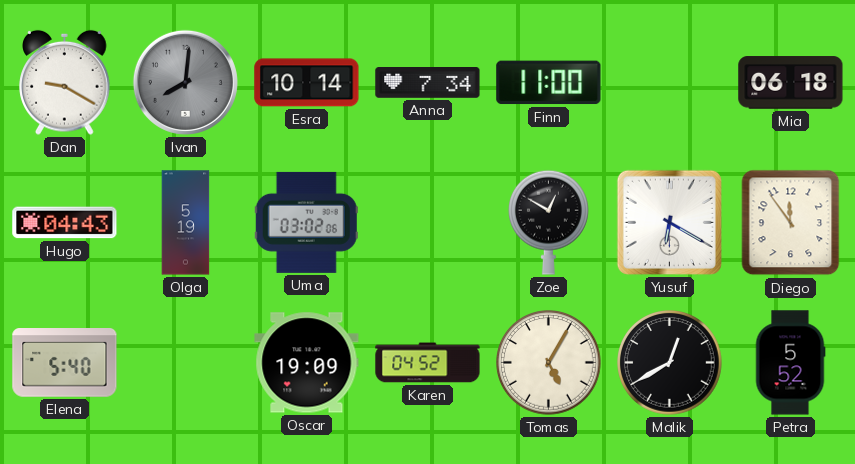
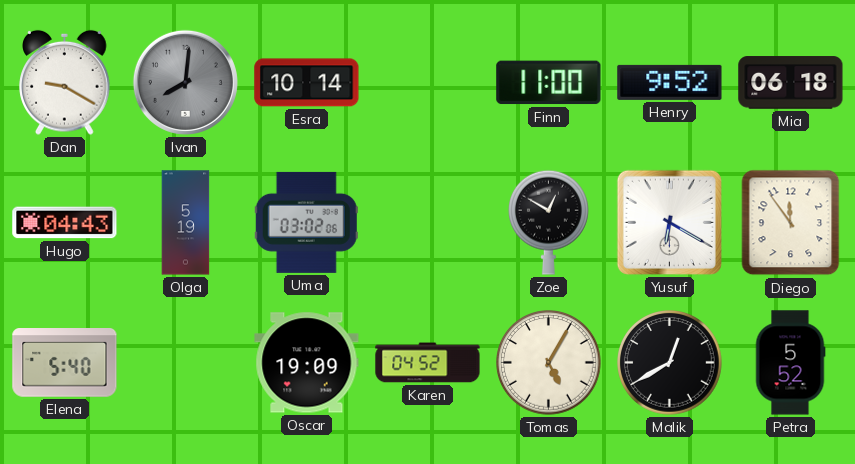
Anna: 7:34 -> none (428, 83)
Henry: none -> 9:52 (670, 82)
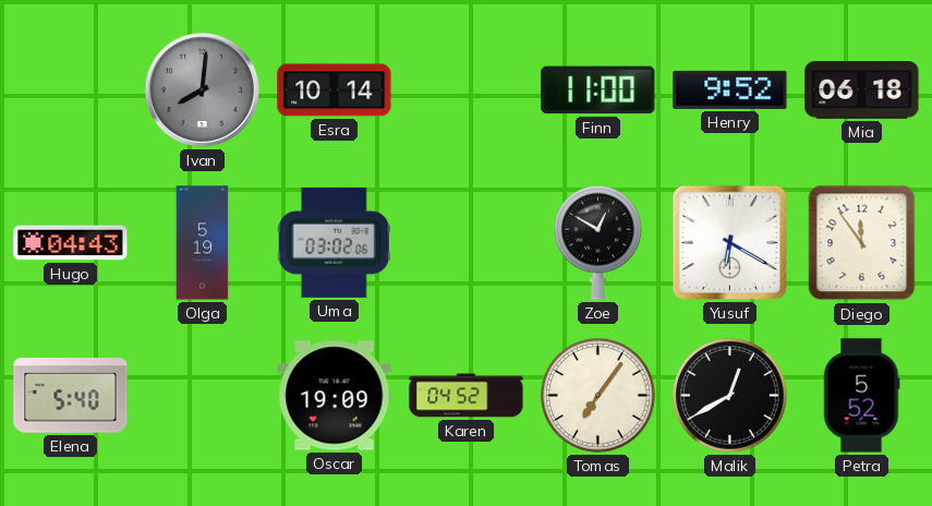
Dan: 9:20 -> none (65, 82)
Tomas: 5:05 -> 7:06 (598, 396)
